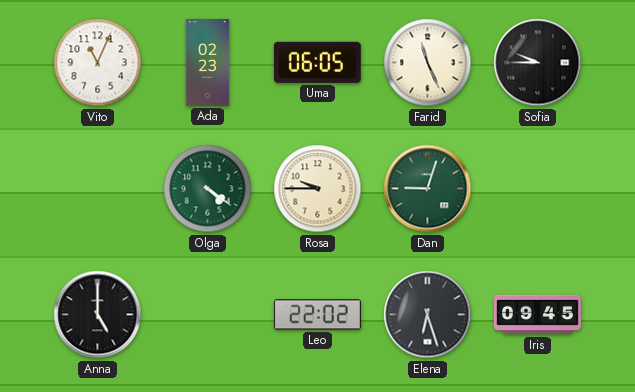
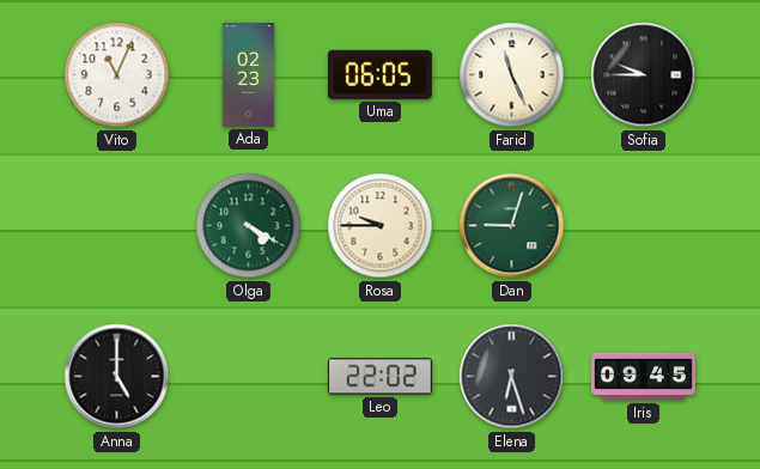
Olga: 4:21 -> 4:20 (249, 226)
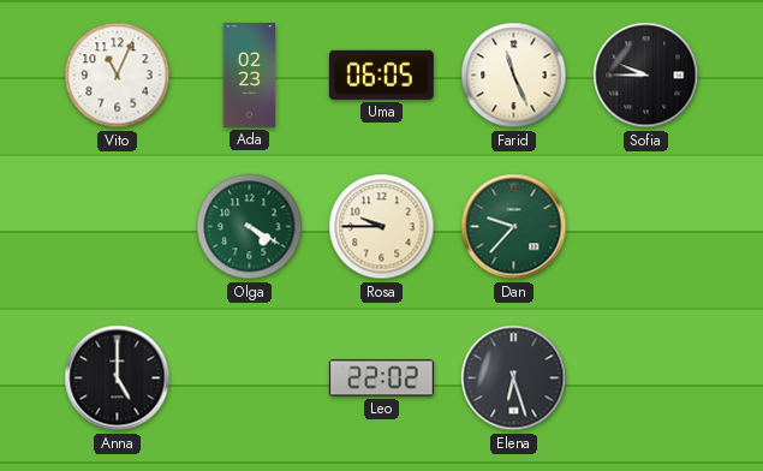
Dan: 9:03 -> 9:37 (514, 227)
Iris: 09:45 -> none (644, 377)
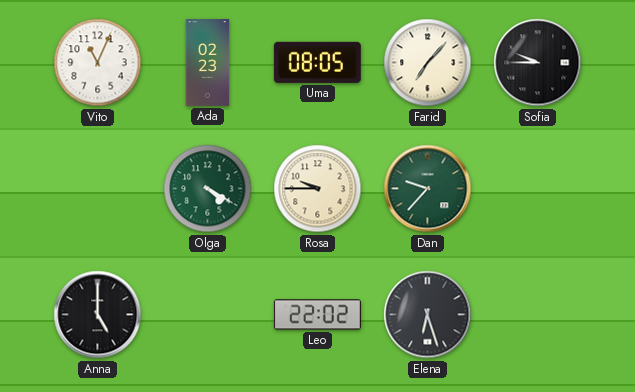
Uma: 06:05 -> 08:05 (317, 62)
Farid: 11:26 -> 7:07 (428, 63)
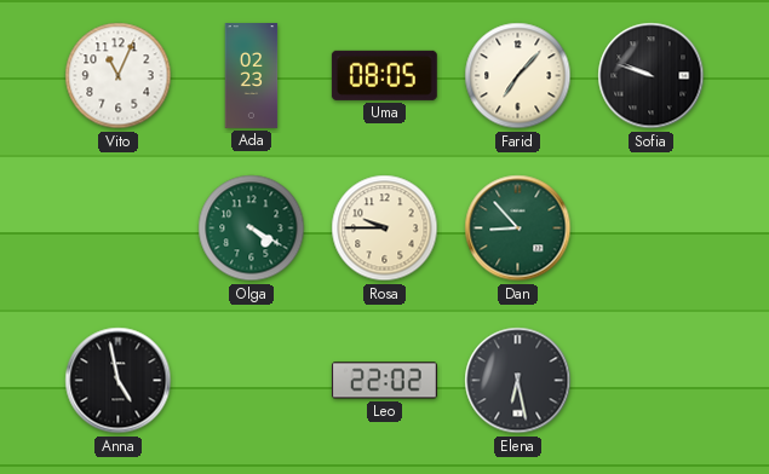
Sofia: 9:45 -> 9:48 (652, 76)
Dan: 9:37 -> 8:53 (518, 229)
Anna: 5:00 -> 4:58 (119, 381)
Elena: 6:27 -> 6:28 (518, 381)
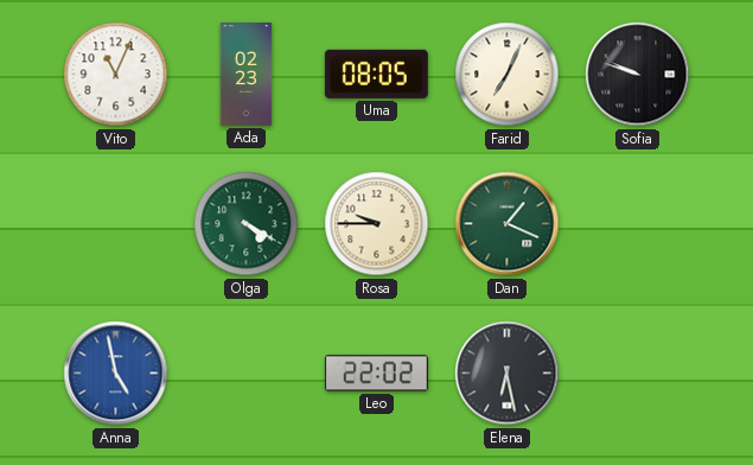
Farid: 7:07 -> 7:04 (508, 75)
Dan: 8:53 -> 1:19 (508, 224)
Anna dial: black -> blue (116, 374)
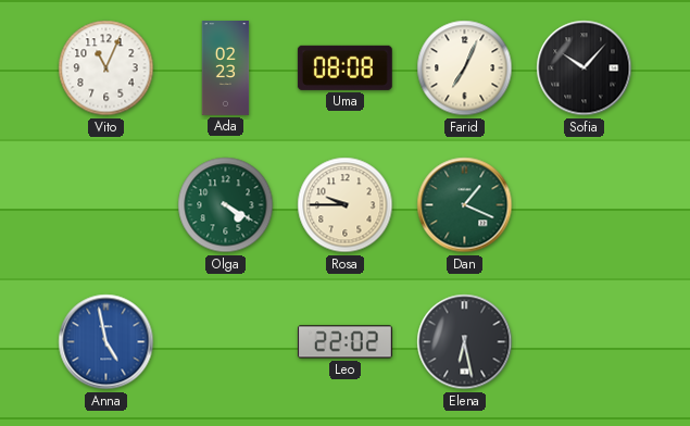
Uma: 08:05 -> 08:08 (344, 67)
Sofia: 9:48 -> 10:07 (585, 68)
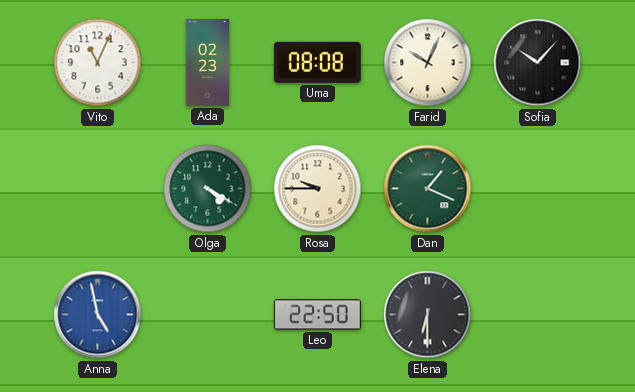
Farid: 7:04 -> 10:04 (428, 63)
Leo: 22:02 -> 22:50 (317, 315)
Elena: 6:28 -> 6:30 (428, 315)
